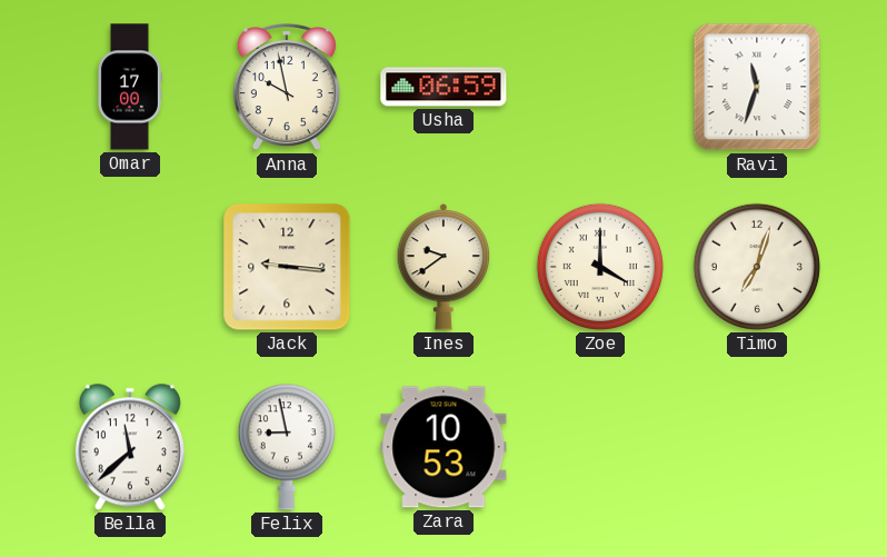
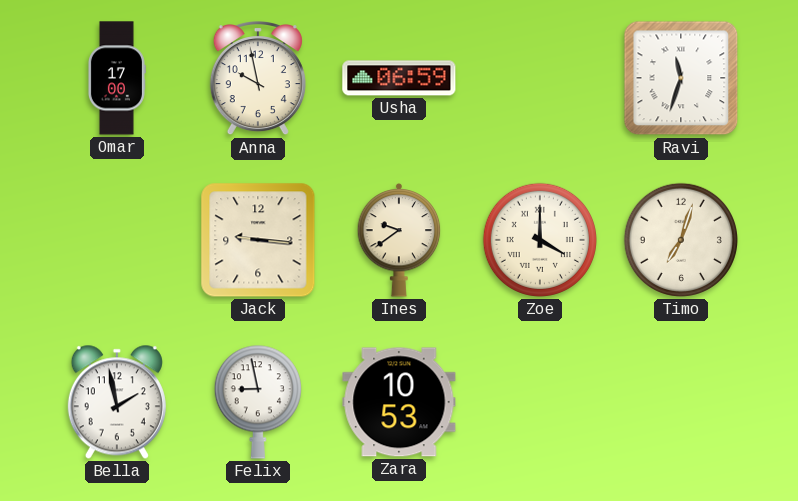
Bella: 11:38 -> 1:58 (117, 402)
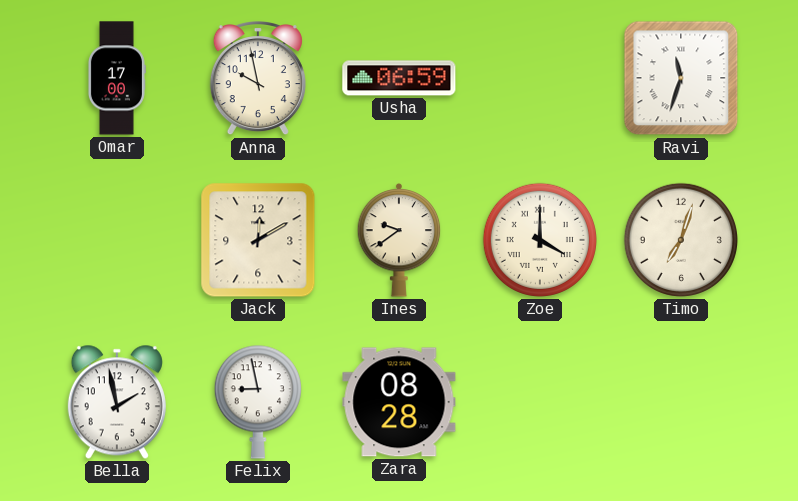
Jack: 9:16 -> 12:10 (258, 240)
Zara: 10:53 -> 08:28 (399, 402)
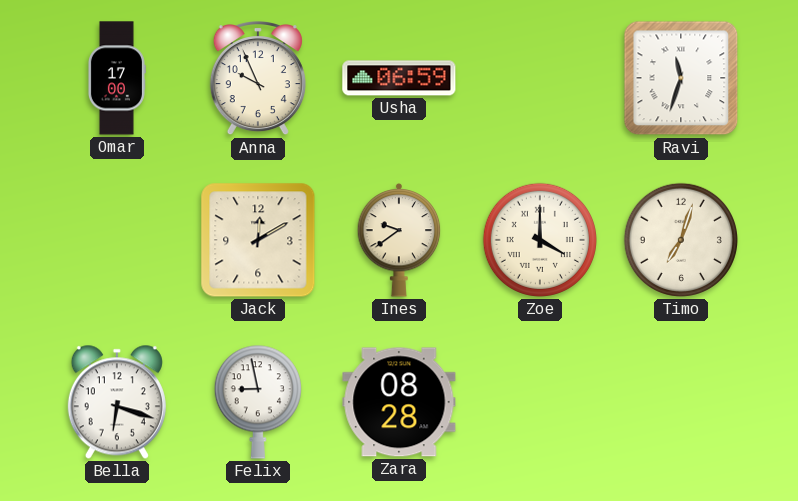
Anna: 9:58 -> 9:56 (258, 79)
Bella: 1:58 -> 6:18 (117, 402)
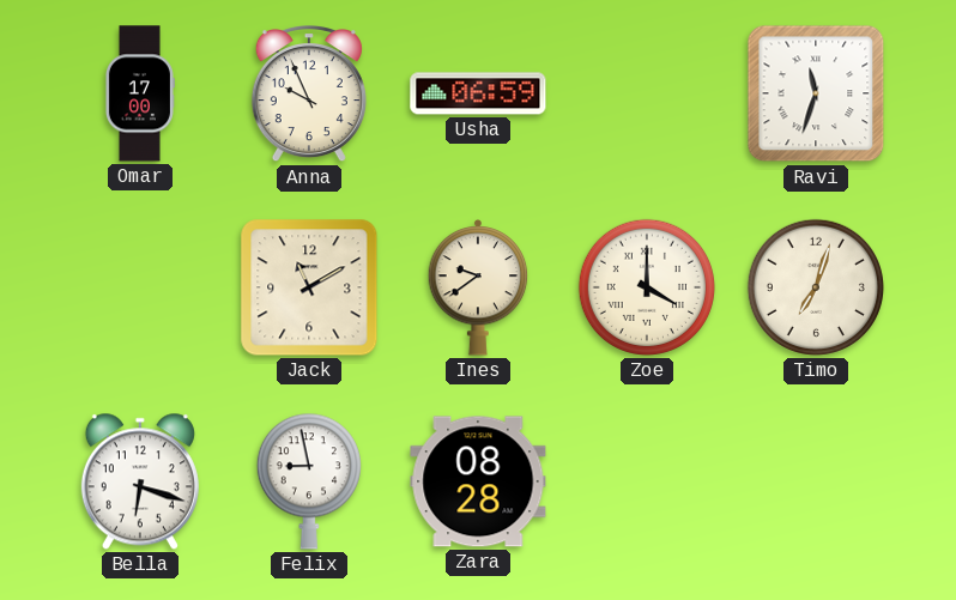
Jack: 12:10 -> 11:10 (309, 287)
